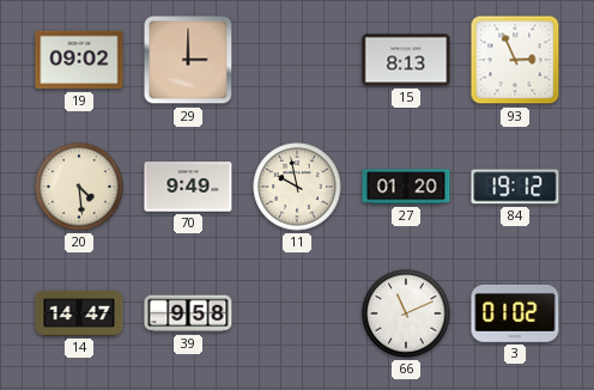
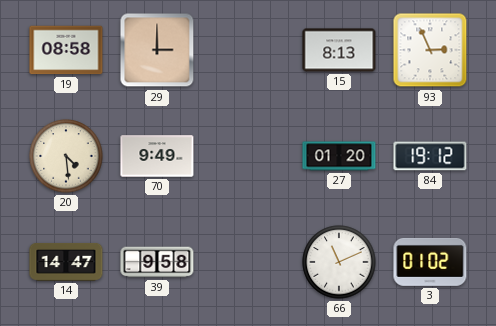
19: 09:02 -> 08:58 (66, 50)
11: 9:58 -> none (297, 187)
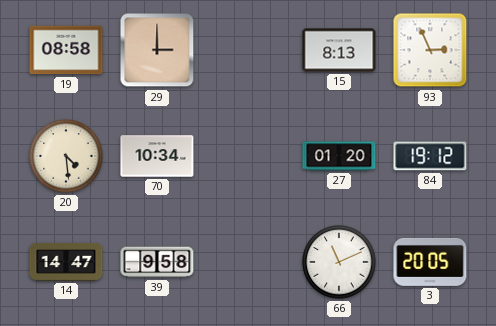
70: 9:49 -> 10:34 (157, 156)
3: 01:02 -> 20:05 (430, 262)
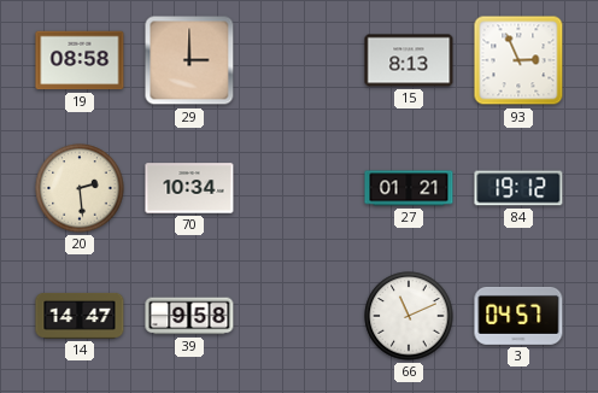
20: 4:29 -> 2:29 (80, 188)
27: 01:20 -> 01:21 (409, 188)
3: 20:05 -> 04:57 (518, 316)
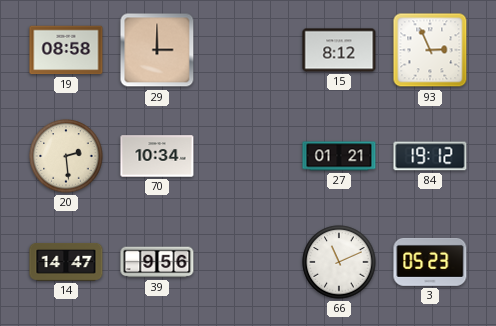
15: 8:13 -> 8:12 (339, 50)
39: 9:58 -> 9:56 (157, 262)
3: 04:57 -> 05:23 (430, 262)
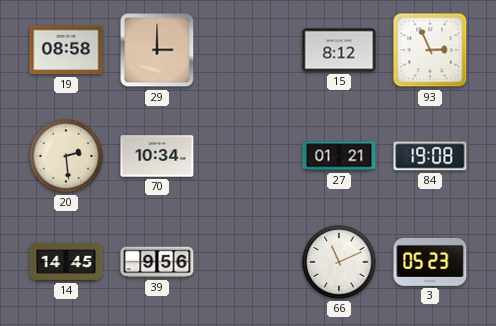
84: 19:12 -> 19:08 (430, 156)
14: 14:47 -> 14:45 (66, 262)
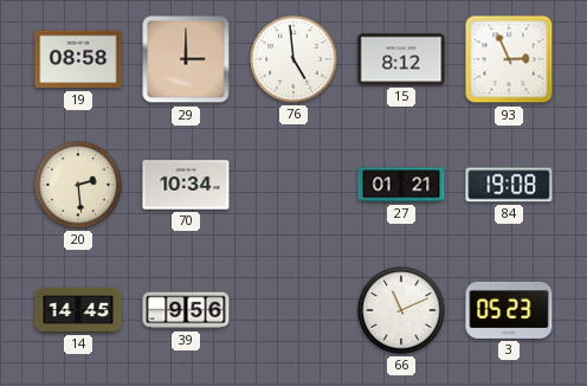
76: none -> 4:59 (293, 59)
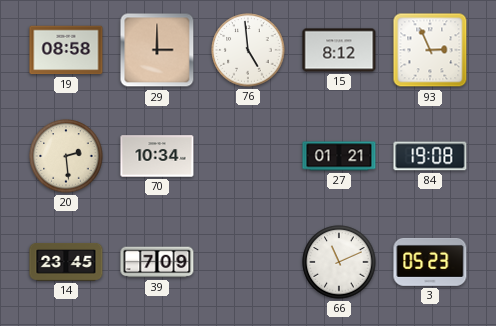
14: 14:45 -> 23:45 (66, 262)
39: 9:56 -> 7:09 (157, 262)
